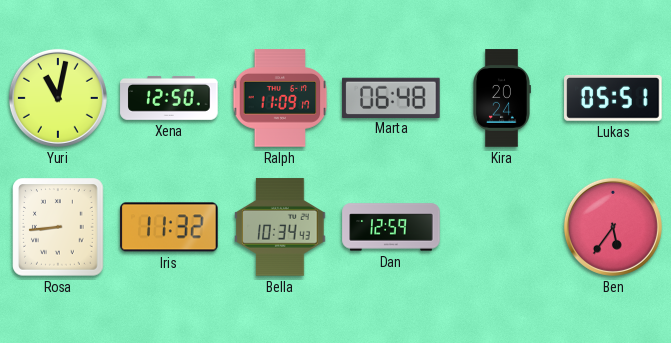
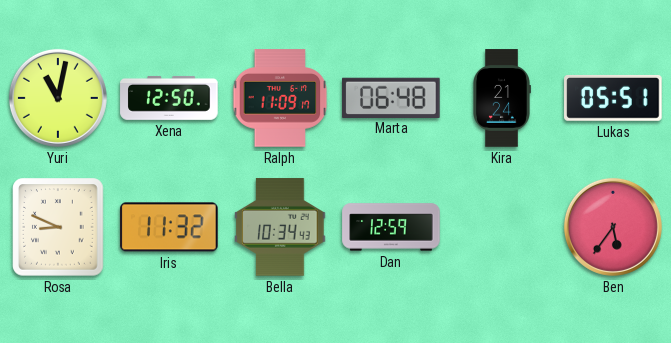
Kira: 20:24 -> 21:24 (502, 98)
Rosa: 8:44 -> 8:49 (58, 227)
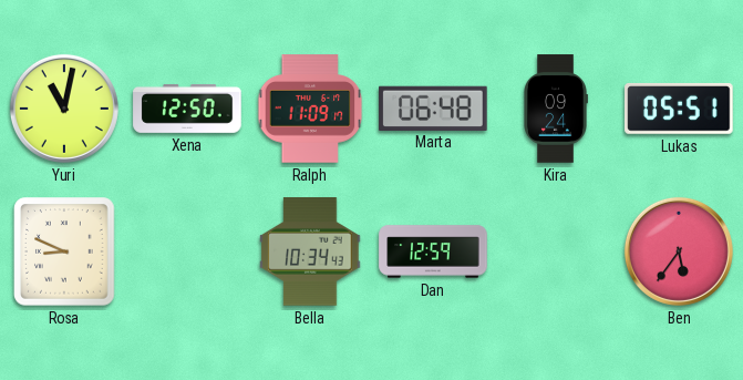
Kira: 21:24 -> 09:24 (556, 109)
Iris: 11:32 -> none (169, 227)
